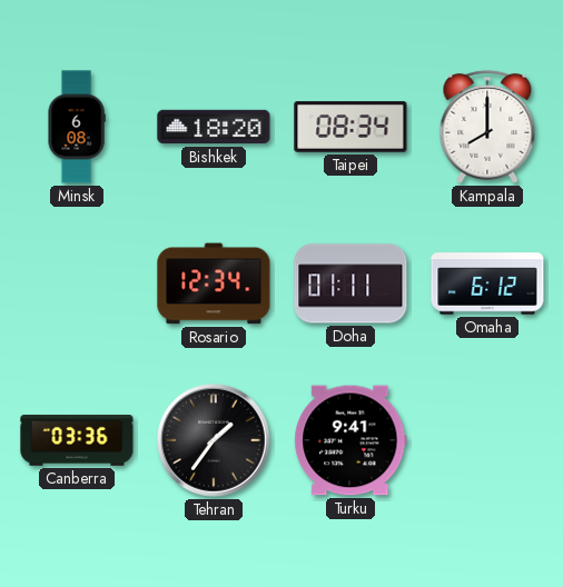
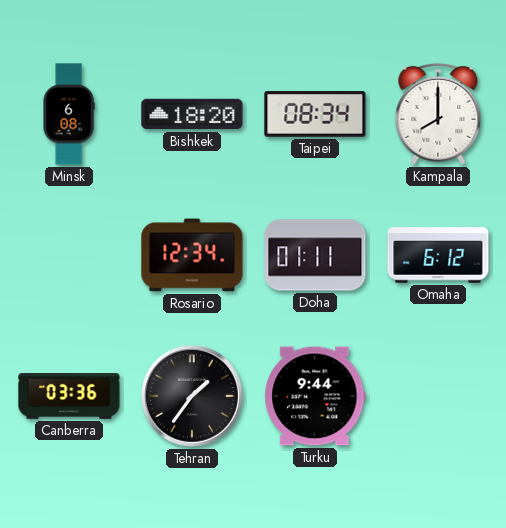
Turku: 9:41 -> 9:44 (315, 396)
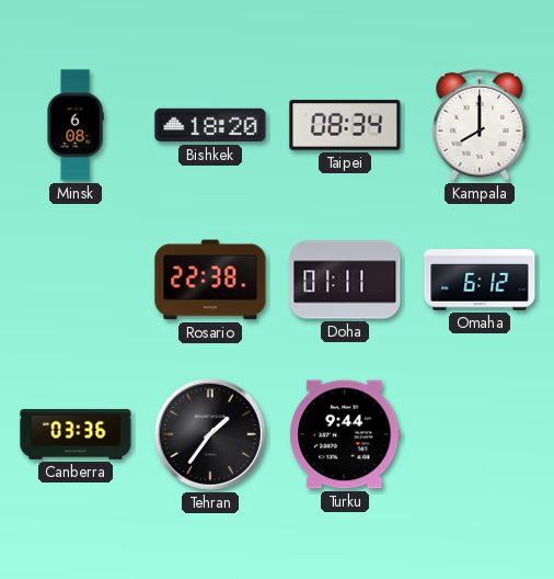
Rosario: 12:34 -> 22:38 (210, 280)
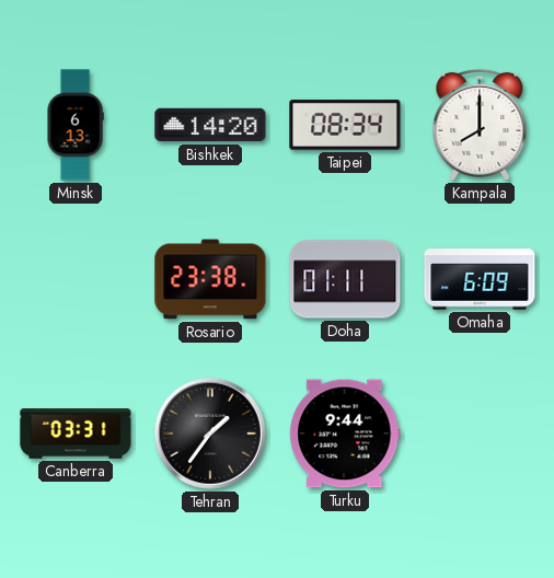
Minsk: 6:08 -> 6:13 (76, 125)
Bishkek: 18:20 -> 14:20 (210, 125)
Rosario: 22:38 -> 23:38 (210, 279)
Omaha: 6:12 -> 6:09 (480, 279)
Canberra: 03:36 -> 03:31 (76, 433)
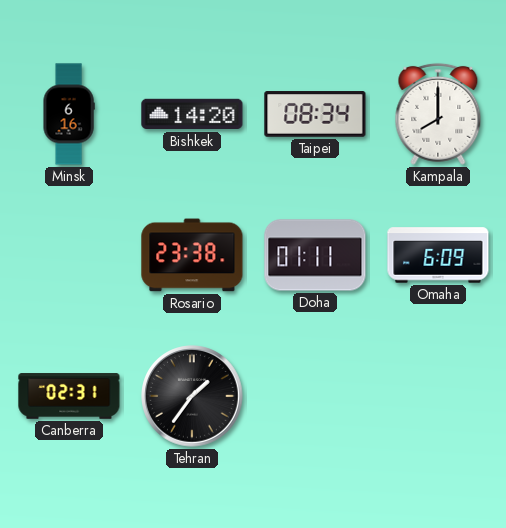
Minsk: 6:13 -> 6:16 (69, 114)
Canberra: 03:31 -> 02:31 (69, 396)
Turku: 9:44 -> none (345, 433)
